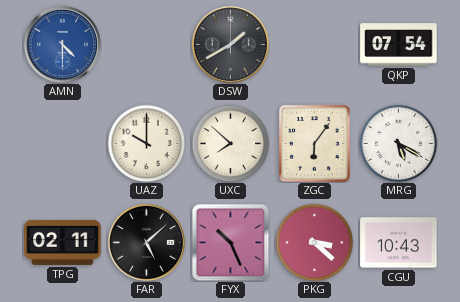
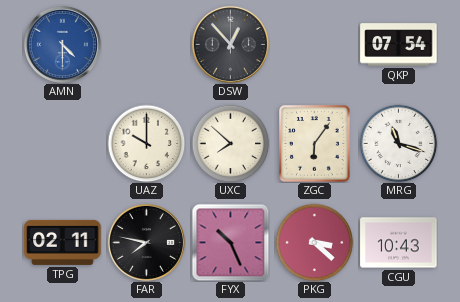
DSW: 1:40 -> 12:53 (230, 44)
MRG: 5:20 -> 11:18 (398, 143)
FAR: 5:08 -> 7:47 (146, 242)
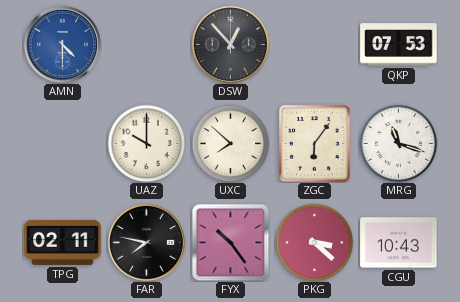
QKP: 07:54 -> 07:53 (399, 45)
FYX: 10:26 -> 10:24 (230, 242)
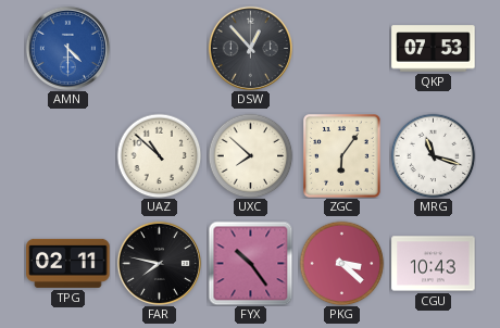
UAZ: 10:00 -> 10:52 (159, 155)
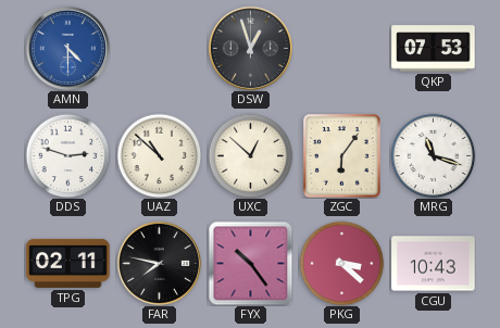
DSW: 12:53 -> 12:57 (250, 48)
DDS: none -> 2:48 (67, 155)
UXC: 7:52 -> 12:52 (250, 155)
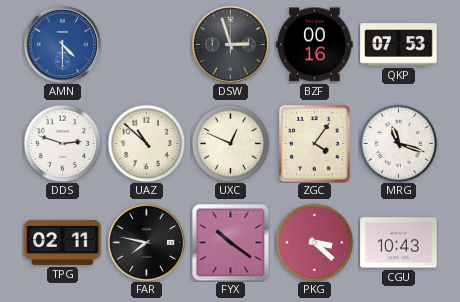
DSW: 12:57 -> 2:57 (230, 44)
BZF: none -> 00:16 (315, 45)
UXC: 12:52 -> 12:49 (230, 143)
ZGC: 6:06 -> 4:06 (315, 144)
FYX: 10:24 -> 10:21 (230, 242)
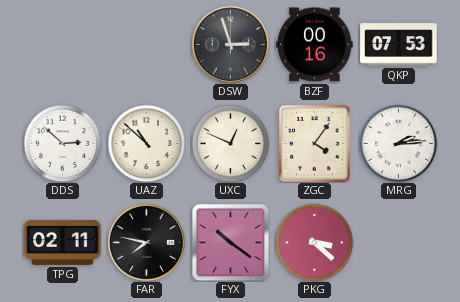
AMN: 4:30 -> none (62, 44)
DDS: 2:48 -> 2:52 (62, 143)
MRG: 11:18 -> 2:14 (398, 143)
CGU: 10:43 -> none (399, 243)
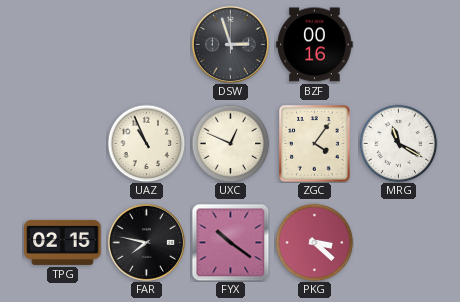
QKP: 07:53 -> none (399, 45)
DDS: 2:52 -> none (62, 143)
UAZ: 10:52 -> 10:56 (146, 143)
MRG: 2:14 -> 11:20 (398, 143)
TPG: 02:11 -> 02:15 (63, 242)
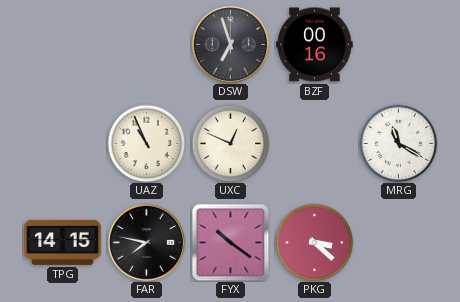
DSW: 2:57 -> 6:57 (230, 44)
ZGC: 4:06 -> none (315, 144)
TPG: 02:15 -> 14:15 (63, 242)
